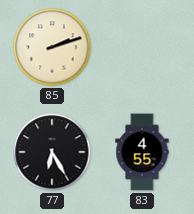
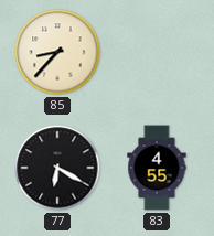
85: 2:12 -> 8:37 (57, 52)
77: 6:25 -> 6:20 (57, 168)
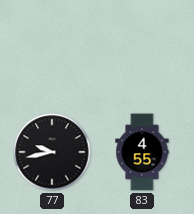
85: 8:37 -> none (57, 52)
77: 6:20 -> 9:43 (52, 152)
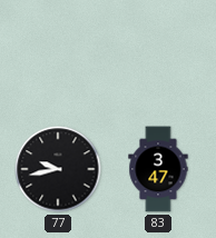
83: 4:55 -> 3:47 (158, 169)
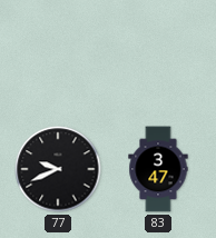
77: 9:43 -> 9:41 (58, 169)
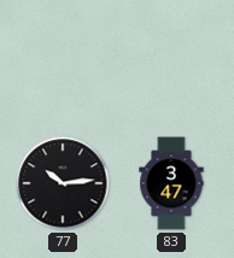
77: 9:41 -> 10:14 (63, 183)
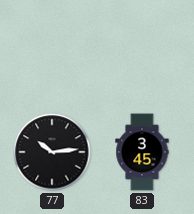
83: 3:47 -> 3:45 (142, 152)
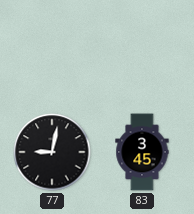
77: 10:14 -> 9:02 (52, 152)
